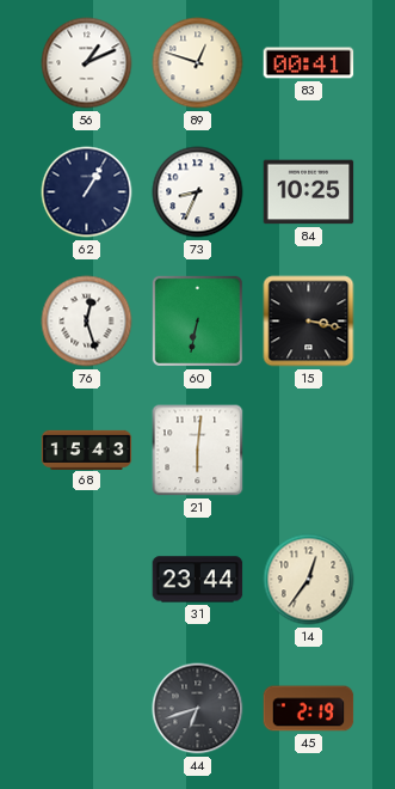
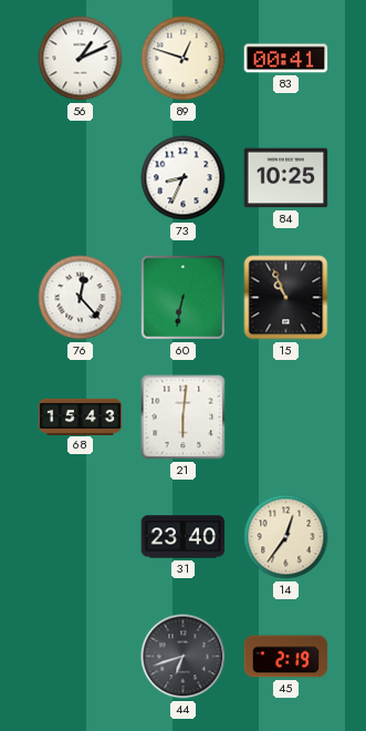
62: 1:05 -> none (87, 192)
76: 12:27 -> 12:23 (81, 298)
15: 3:17 -> 10:56 (286, 298)
31: 23:44 -> 23:40 (184, 537)
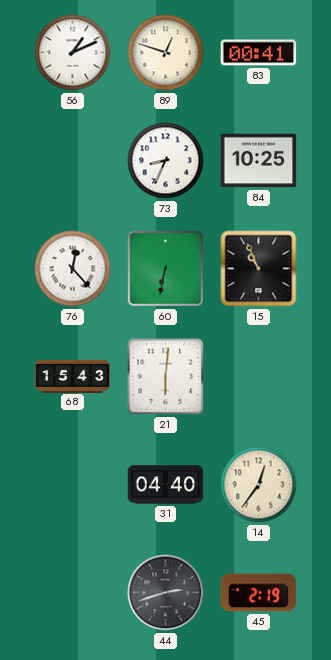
31: 23:40 -> 04:40 (166, 485)
44: 6:42 -> 2:42 (166, 593)
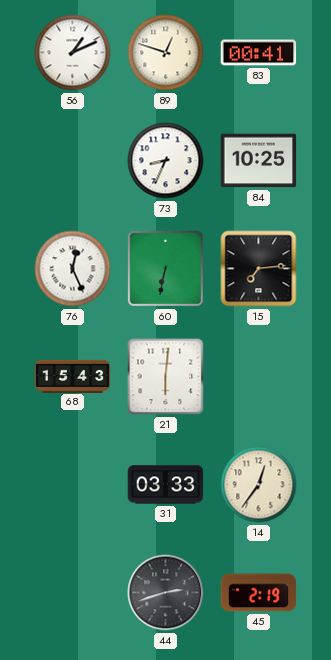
76: 12:23 -> 12:26 (73, 269)
15: 10:56 -> 7:14 (259, 269)
31: 04:40 -> 03:33 (166, 485)
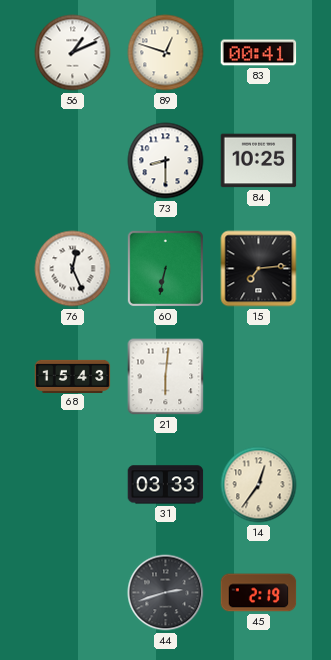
73: 8:34 -> 8:30 (166, 161)
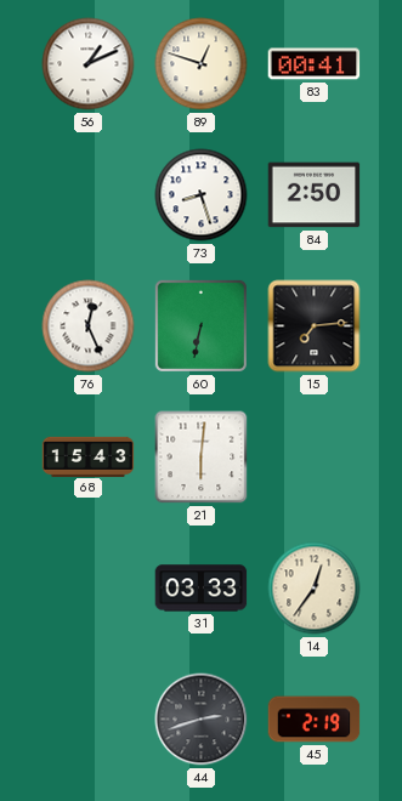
73: 8:30 -> 8:27 (202, 195)
84: 10:25 -> 2:50 (315, 195)
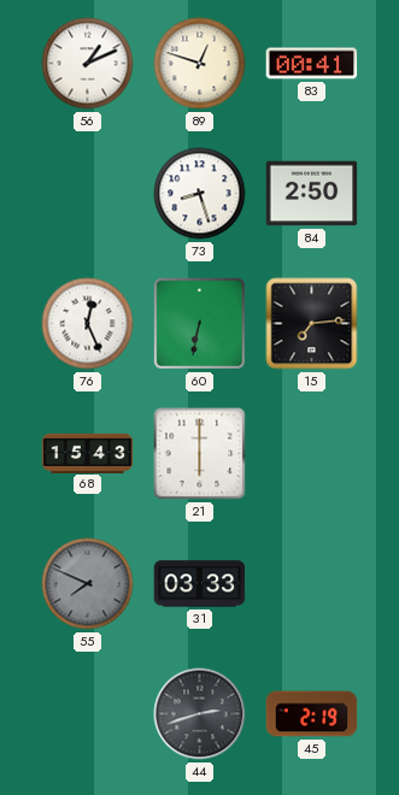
21: 6:01 -> 6:00 (200, 454)
55: none -> 7:49 (88, 584)
14: 12:36 -> none (315, 589)
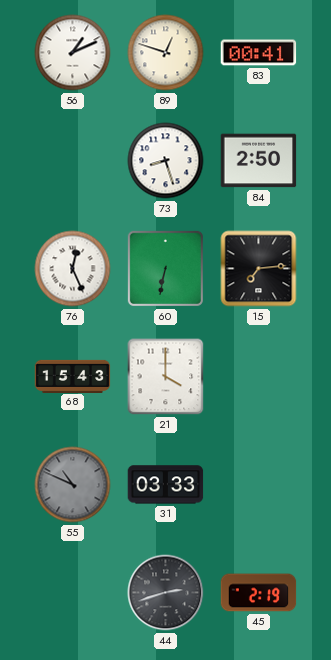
21: 6:00 -> 4:00 (166, 377)
55: 7:49 -> 10:49 (73, 485)
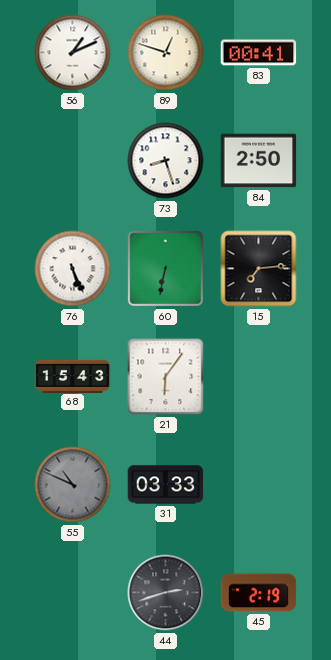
76: 12:26 -> 5:26 (73, 269)
21: 4:00 -> 6:06 (166, 377)
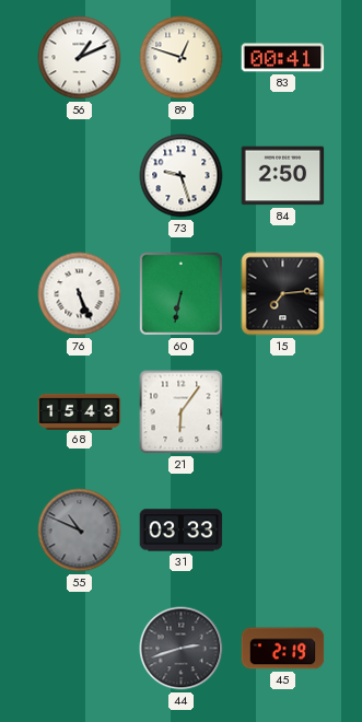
73: 8:27 -> 9:27 (182, 176)
